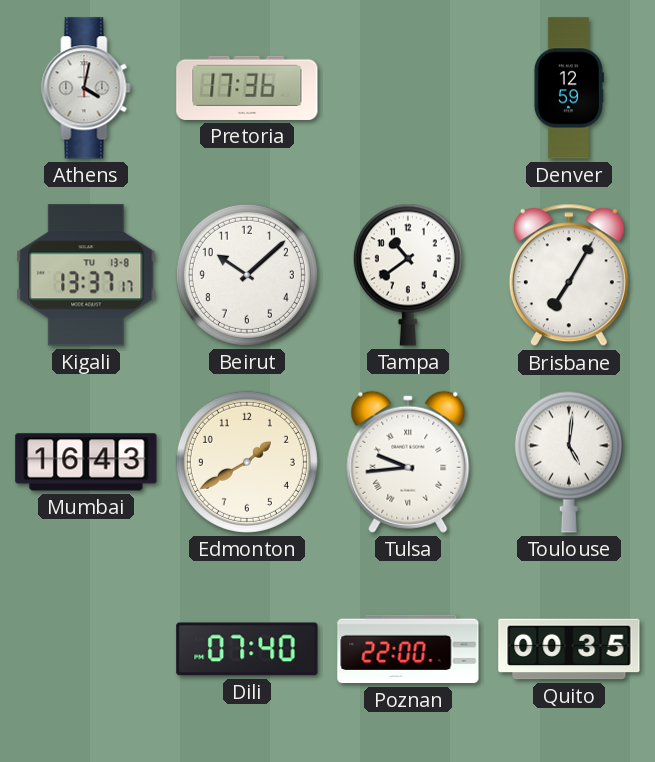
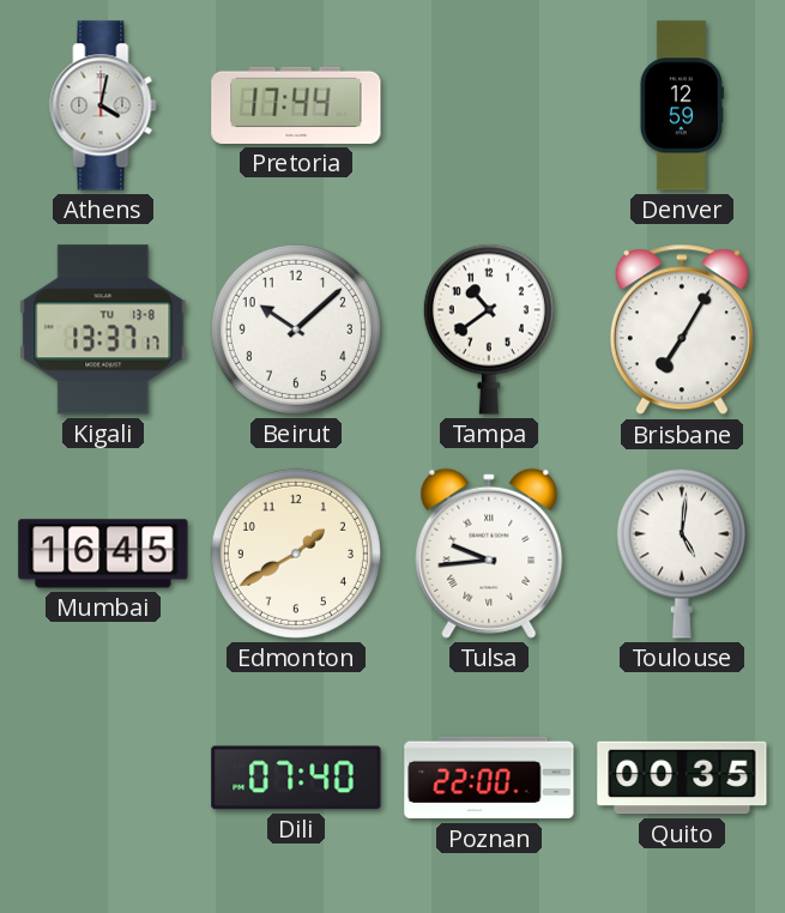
Pretoria: 17:36 -> 17:44 (296, 105)
Mumbai: 16:43 -> 16:45 (103, 554)
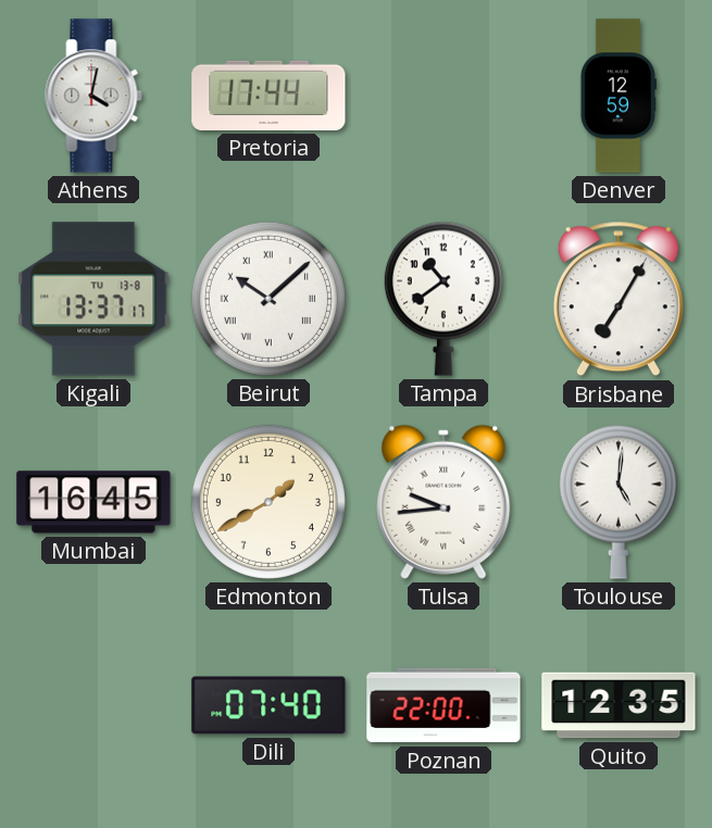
Beirut numerals: Arabic -> Roman (268, 299)
Quito: 00:35 -> 12:35 (619, 705)
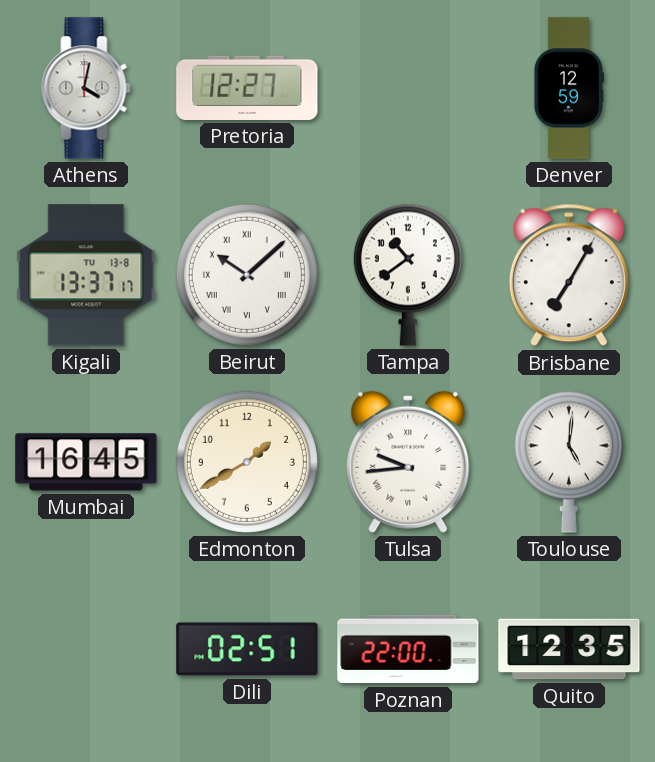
Pretoria: 17:44 -> 12:27 (247, 88)
Dili: 07:40 -> 02:51 (247, 649)
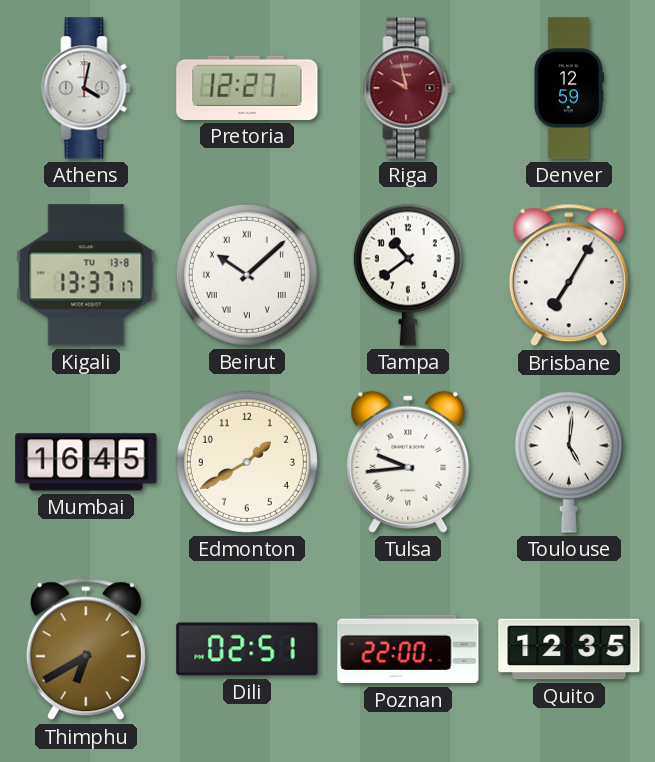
Riga: none -> 9:58 (408, 88)
Thimphu: none -> 6:40 (86, 649)
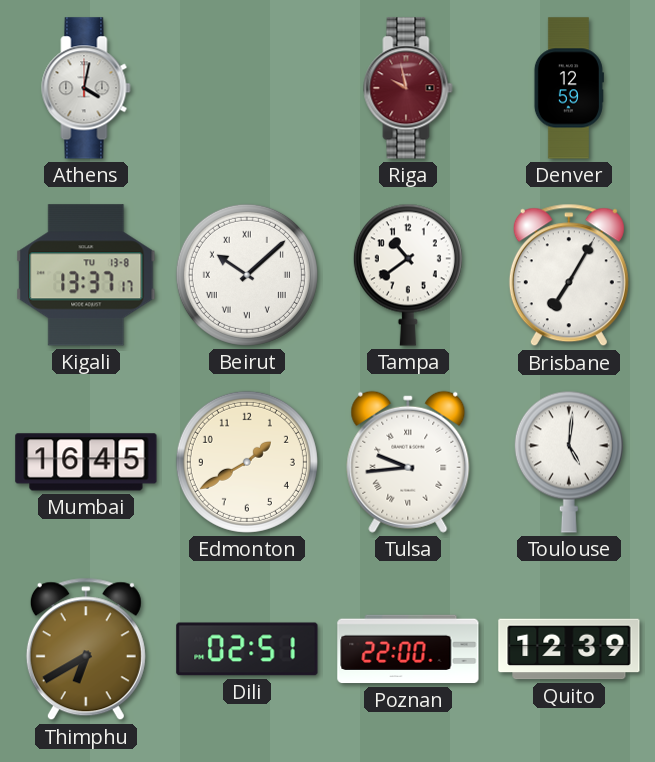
Pretoria: 12:27 -> none (247, 88)
Quito: 12:35 -> 12:39 (569, 649)
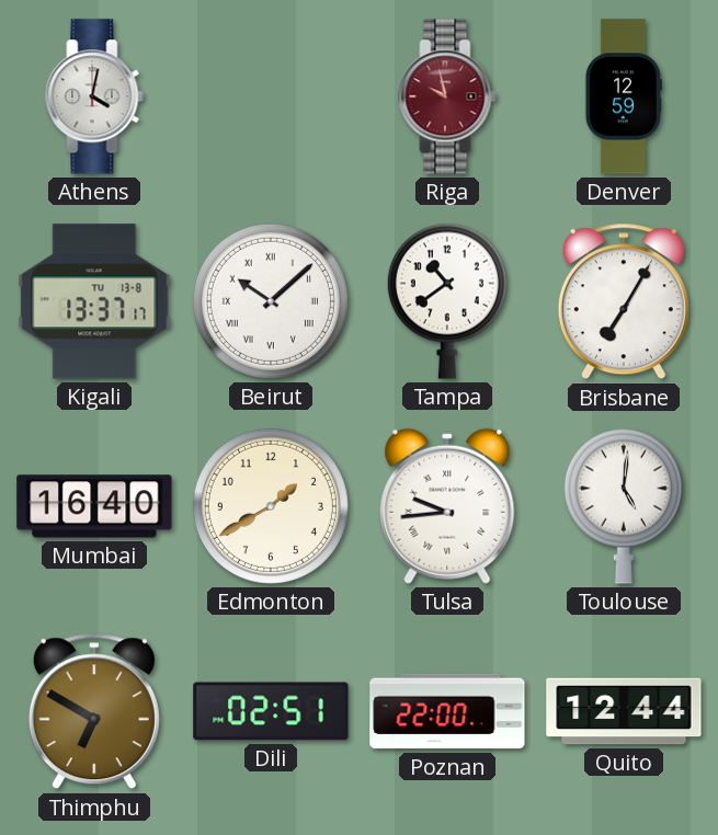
Mumbai: 16:45 -> 16:40 (94, 506)
Thimphu: 6:40 -> 6:50 (94, 711)
Quito: 12:39 -> 12:44 (624, 711)
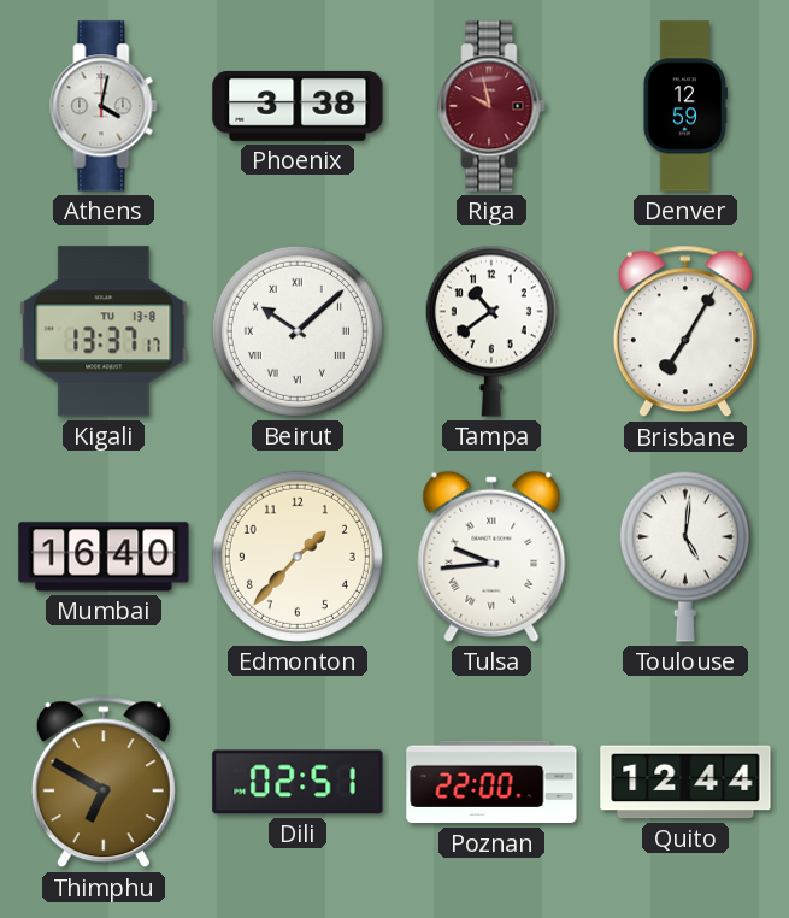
Phoenix: none -> 3:38 (298, 106)
Edmonton: 1:40 -> 1:37 (298, 557)
